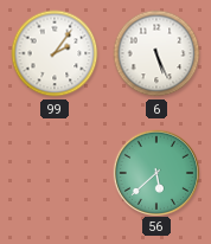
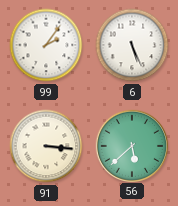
91: none -> 3:16 (46, 146)
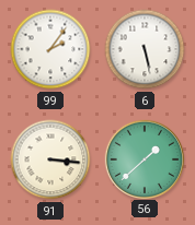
6: 5:26 -> 5:28 (145, 49)
56: 5:38 -> 1:38 (144, 158)
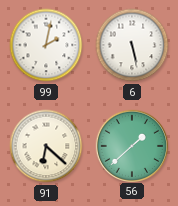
99: 2:06 -> 2:02 (46, 45)
91: 3:16 -> 6:22 (46, 146)
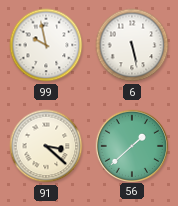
99: 2:02 -> 9:58 (46, 45)
91: 6:22 -> 3:22 (46, 146)
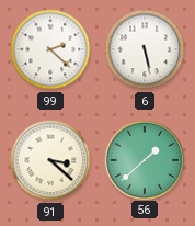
99: 9:58 -> 2:22 (50, 49)
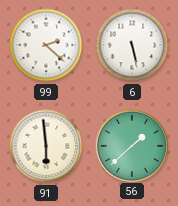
91: 3:22 -> 5:59 (46, 146)
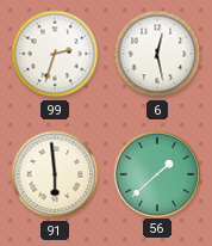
99: 2:22 -> 2:33 (55, 54)
6: 5:28 -> 12:28 (157, 54)
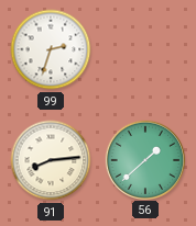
6: 12:28 -> none (157, 54)
91: 5:59 -> 8:14 (51, 160)
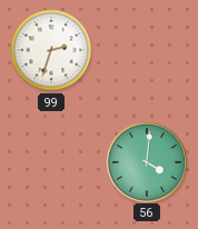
91: 8:14 -> none (51, 160)
56: 1:38 -> 4:01 (146, 161)
